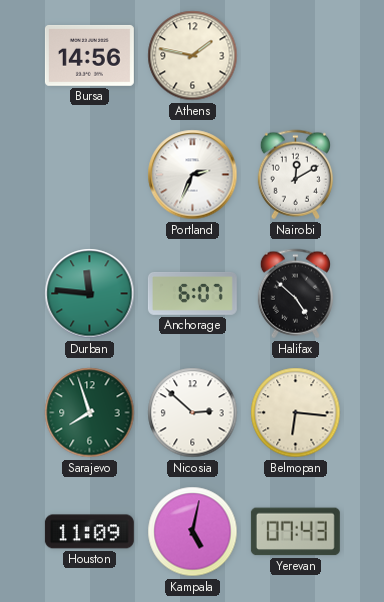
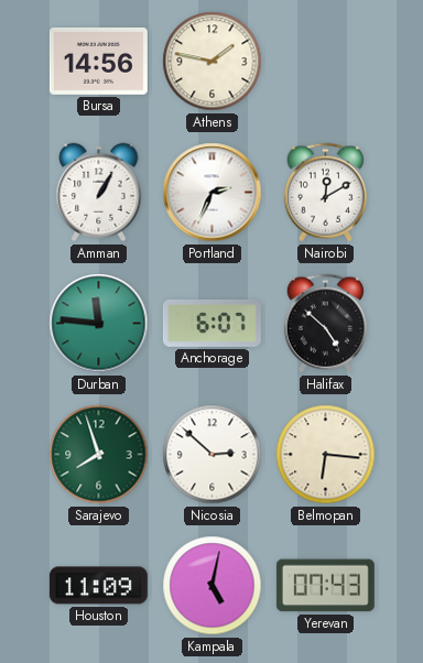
Amman: none -> 1:05 (99, 193)
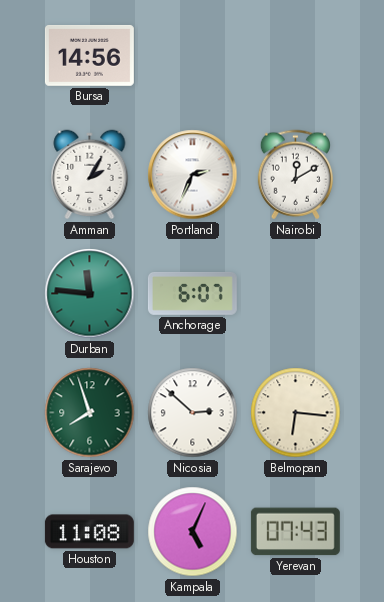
Athens: 1:47 -> none (213, 62)
Amman: 1:05 -> 2:05 (90, 175)
Halifax: 4:52 -> none (325, 324)
Houston: 11:09 -> 11:08 (89, 532)
Kampala: 5:02 -> 5:04 (193, 532)
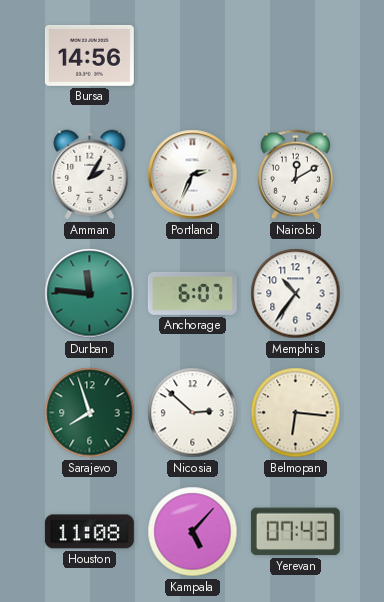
Memphis: none -> 10:36 (296, 294)
Kampala: 5:04 -> 5:07 (193, 532)
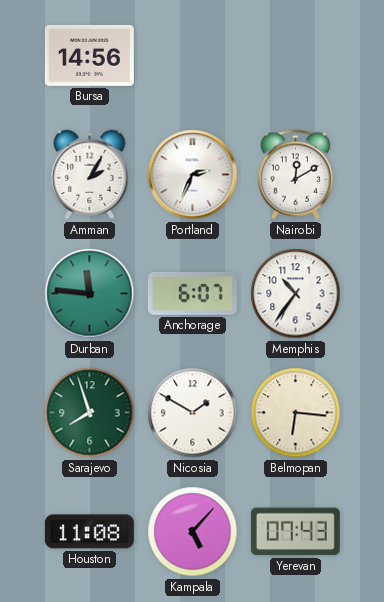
Nicosia: 2:52 -> 1:50 (193, 413)
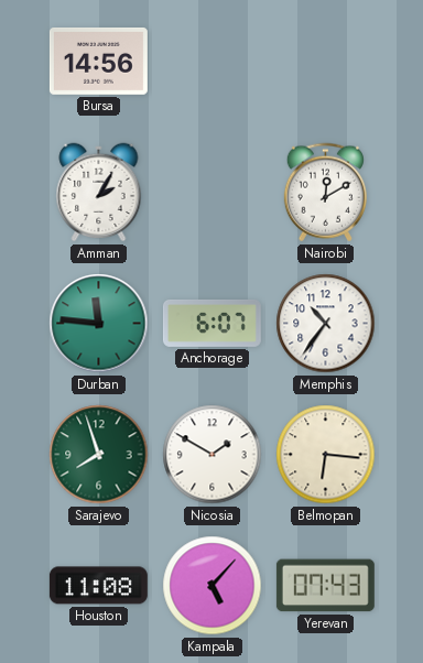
Portland: 2:34 -> none (193, 175)
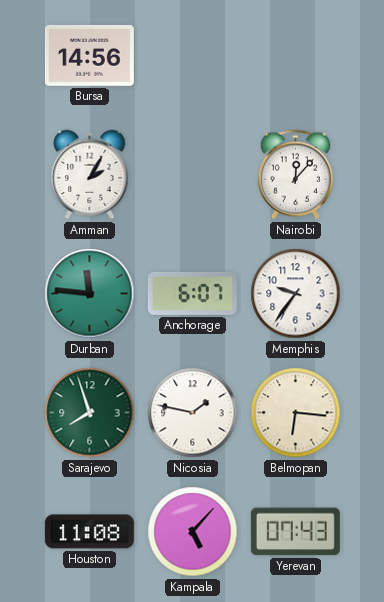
Nairobi: 12:10 -> 12:07 (295, 175)
Memphis: 10:36 -> 9:36 (296, 294)
Nicosia: 1:50 -> 1:47 (193, 413)
